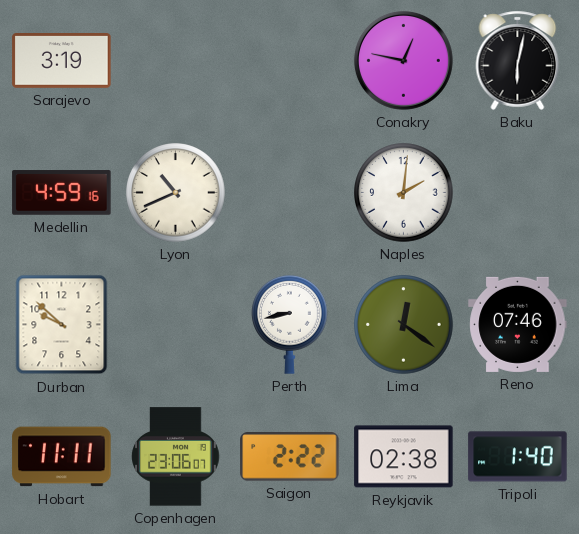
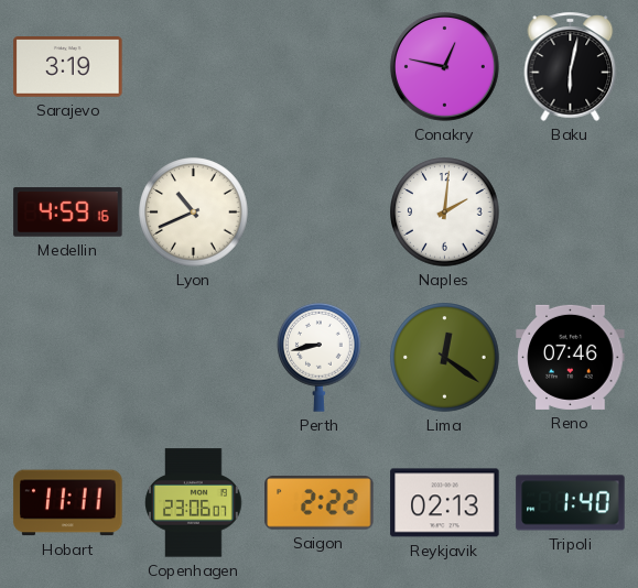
Durban: 9:52 -> none (62, 325)
Reykjavik: 02:38 -> 02:13 (445, 503)
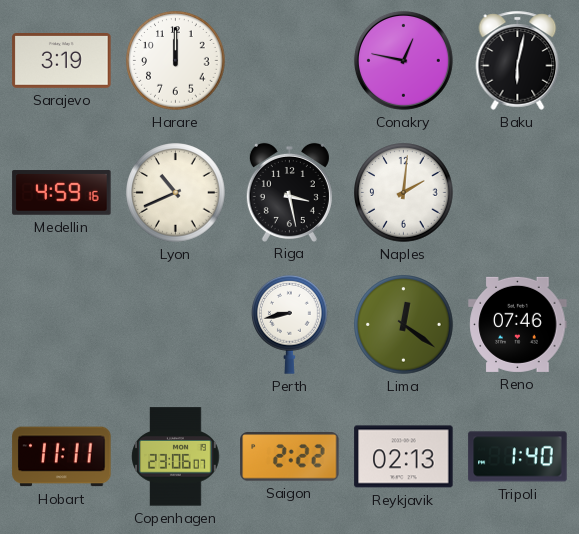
Harare: none -> 12:00 (176, 61)
Riga: none -> 3:28 (289, 192)
